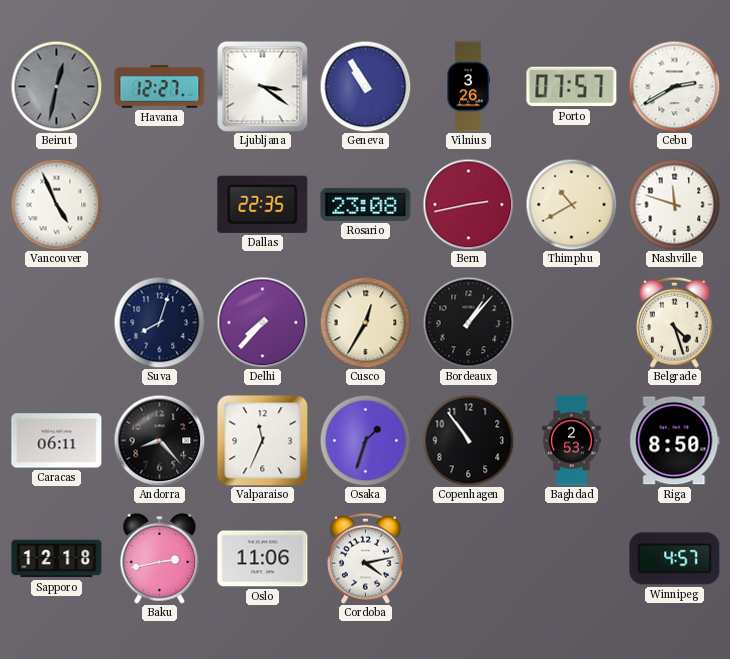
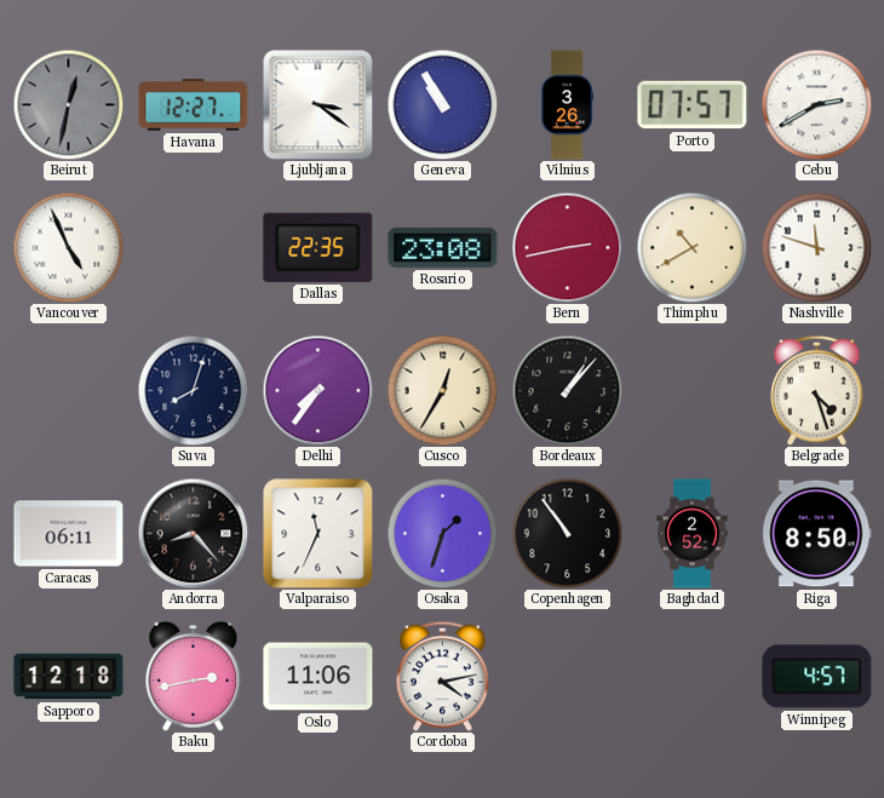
Delhi: 7:37 -> 7:36 (317, 390)
Baghdad: 2:53 -> 2:52 (693, 534)
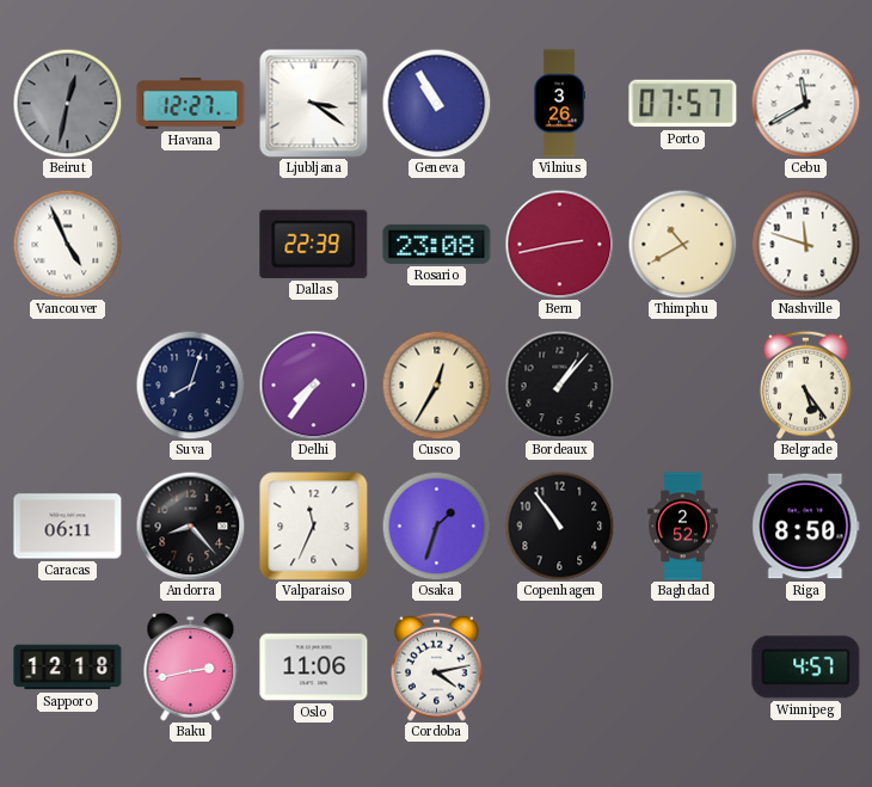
Cebu: 2:40 -> 11:40 (805, 103)
Dallas: 22:35 -> 22:39 (314, 244)
Belgrade: 4:27 -> 5:24 (806, 385)
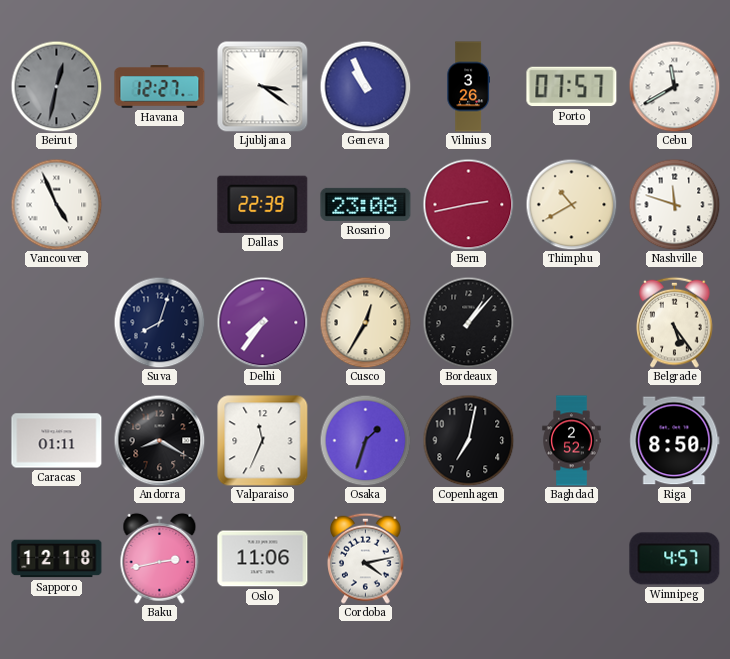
Geneva: 10:55 -> 10:56 (365, 86)
Caracas: 06:11 -> 01:11 (57, 441)
Andorra: 8:23 -> 8:20 (159, 440)
Copenhagen: 10:54 -> 7:02 (468, 440)
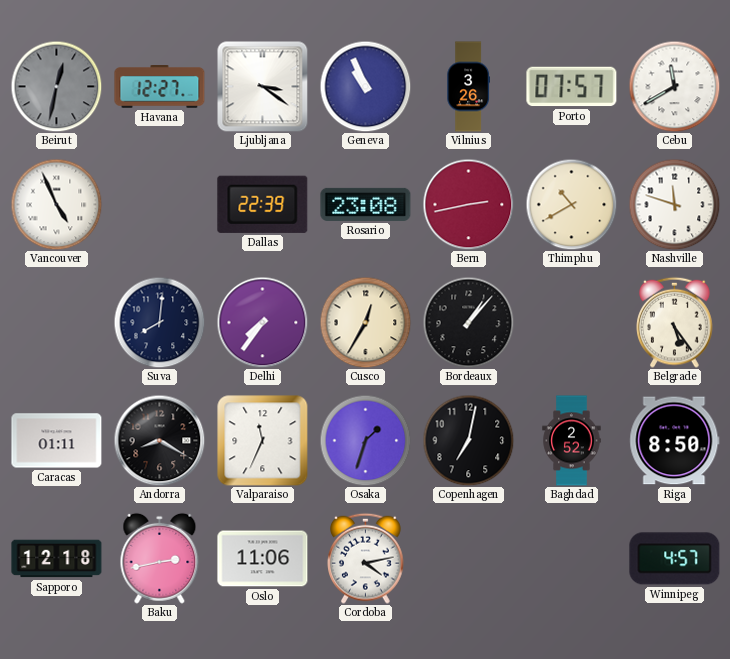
Suva: 8:03 -> 8:01 (159, 322)
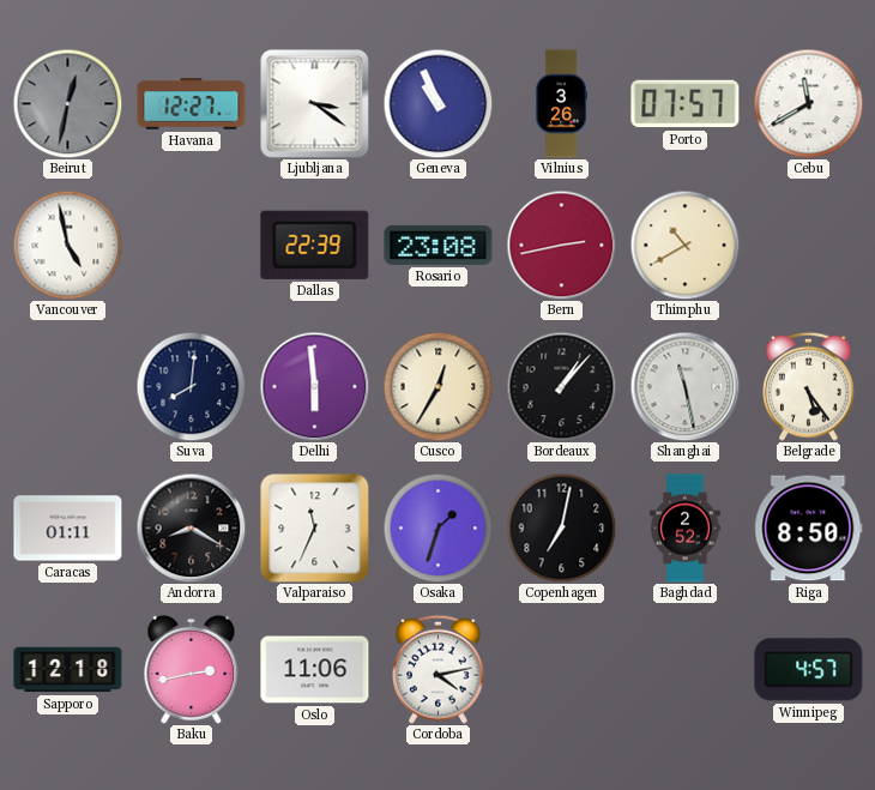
Vancouver: 4:56 -> 4:58 (67, 245)
Nashville: 11:48 -> none (674, 204)
Delhi: 7:36 -> 5:59 (314, 386)
Shanghai: none -> 11:28 (684, 386)
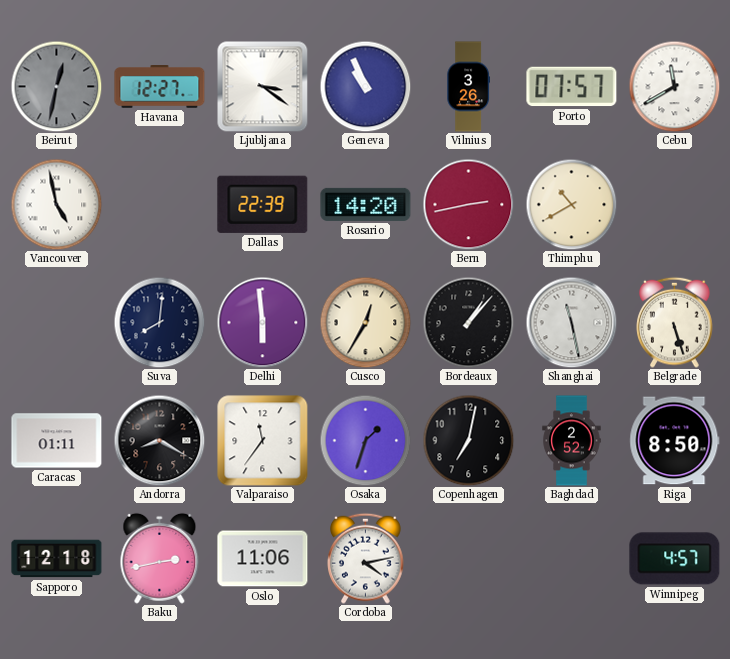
Rosario: 23:08 -> 14:20 (366, 204)
Belgrade: 5:24 -> 5:27 (675, 322)
Valparaiso: 11:34 -> 11:36 (263, 441)
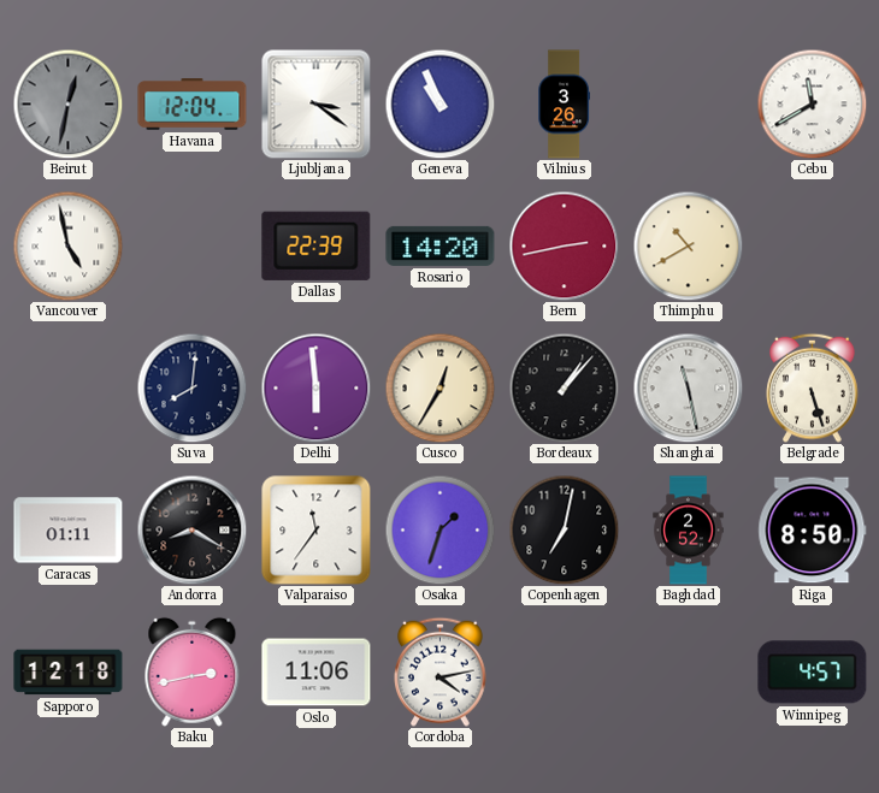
Havana: 12:27 -> 12:04 (193, 105)
Porto: 07:57 -> none (572, 87)
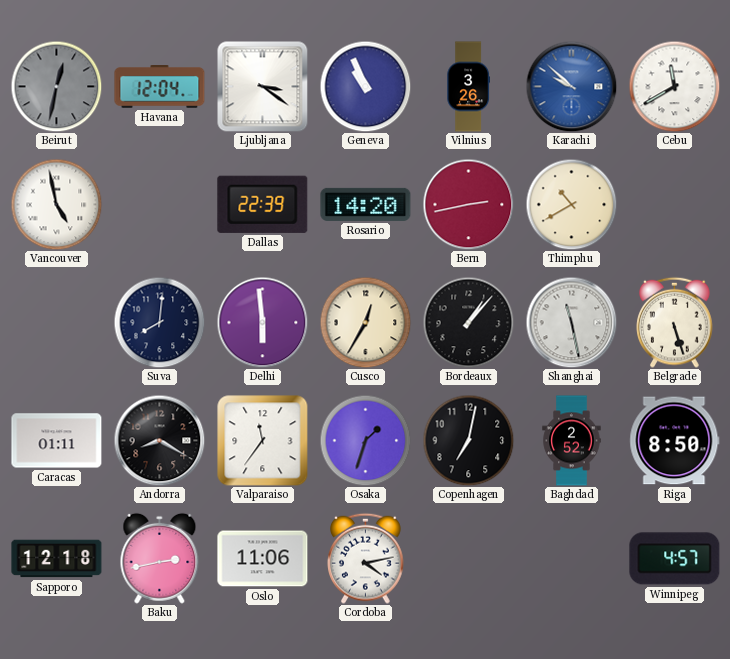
Karachi: none -> 9:52 (571, 86)
